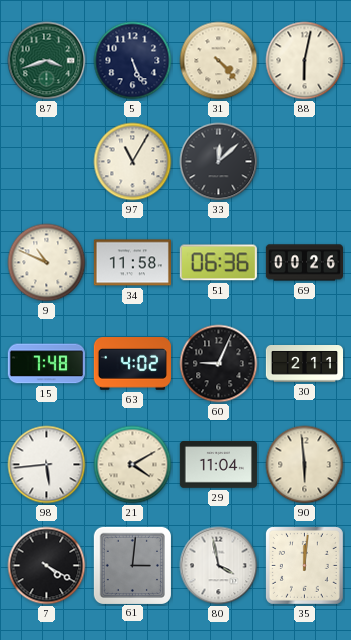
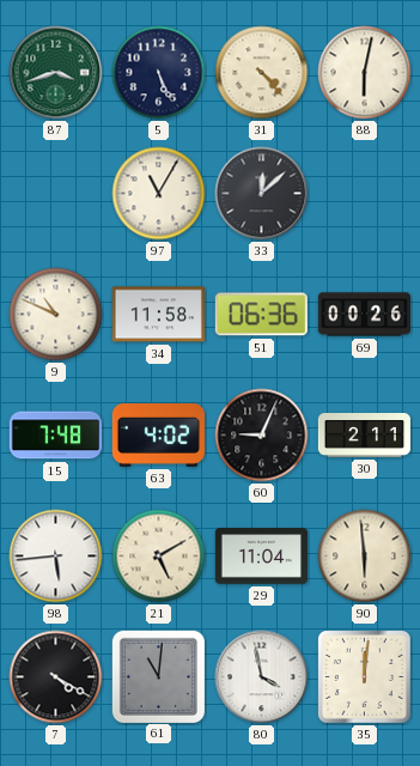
21: 4:10 -> 5:10 (159, 557)
61: 3:01 -> 11:01 (158, 676)
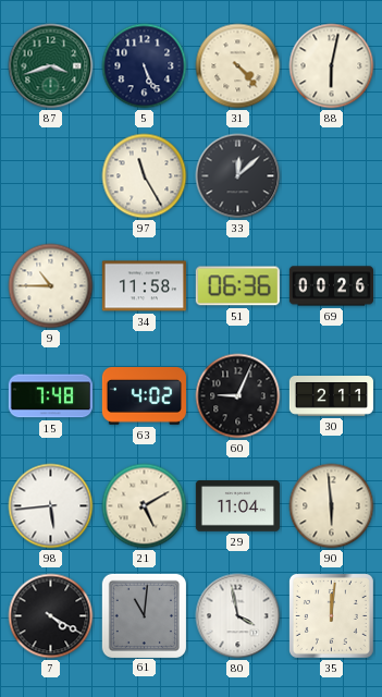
97: 11:05 -> 11:25 (145, 176)
9: 10:49 -> 10:45 (51, 286)
